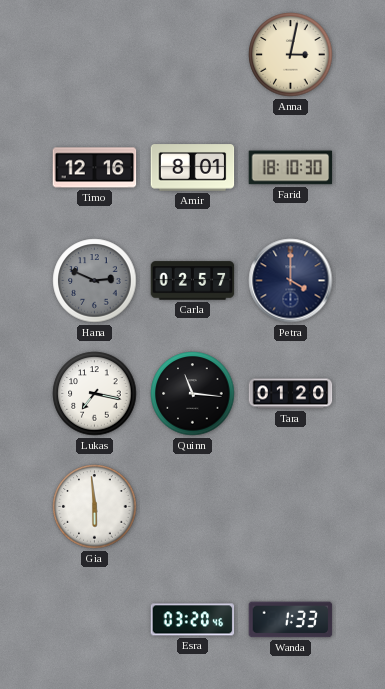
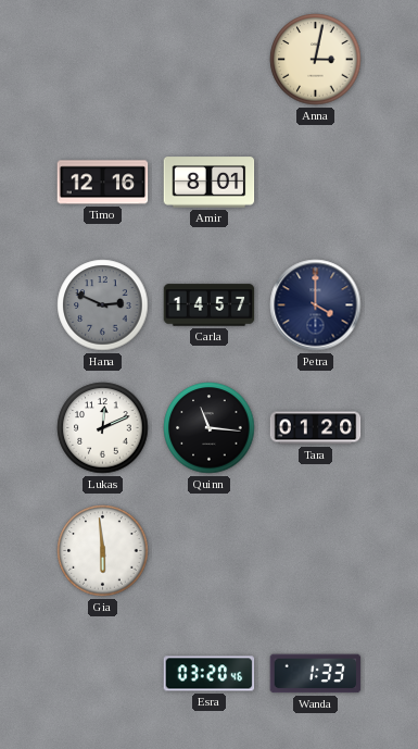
Farid: 18:10 -> none (291, 168)
Carla: 02:57 -> 14:57 (210, 305)
Lukas: 7:17 -> 12:11 (103, 428)
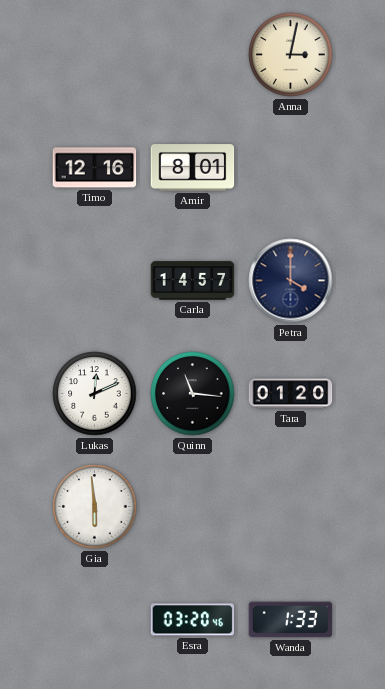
Hana: 2:49 -> none (103, 305)
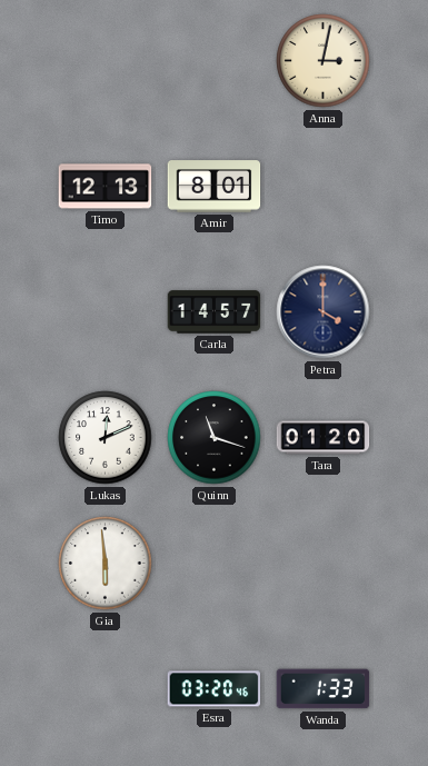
Timo: 12:16 -> 12:13 (106, 187)
Quinn: 11:16 -> 11:18 (215, 438)
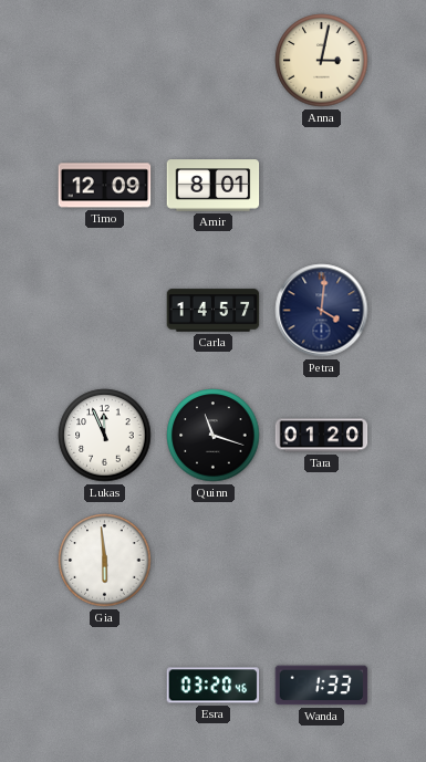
Timo: 12:13 -> 12:09 (105, 186)
Petra: 4:00 -> 4:01 (322, 311)
Lukas: 12:11 -> 11:56 (105, 436)
